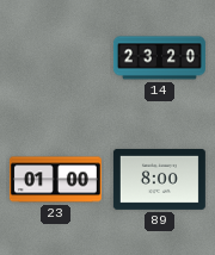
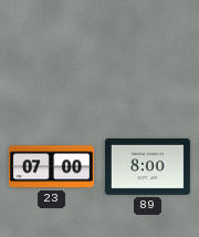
14: 23:20 -> none (159, 58)
23: 01:00 -> 07:00 (51, 167)
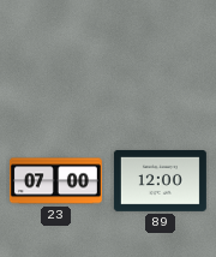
89: 8:00 -> 12:00 (160, 180)
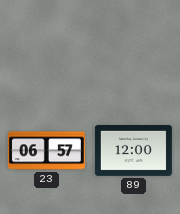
23: 07:00 -> 06:57 (46, 151)
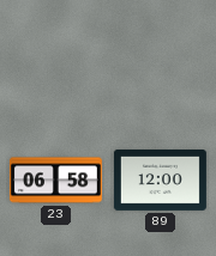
23: 06:57 -> 06:58 (55, 181)
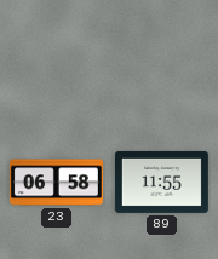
89: 12:00 -> 11:55 (161, 182)
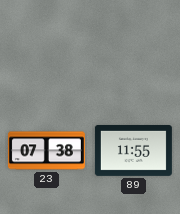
23: 06:58 -> 07:38 (46, 151)
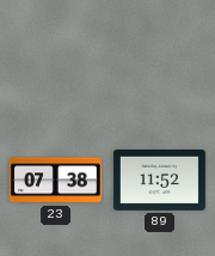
89: 11:55 -> 11:52 (159, 179)
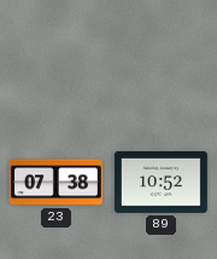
89: 11:52 -> 10:52 (160, 182)
